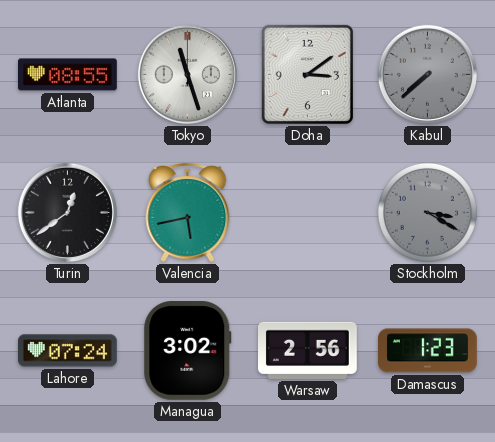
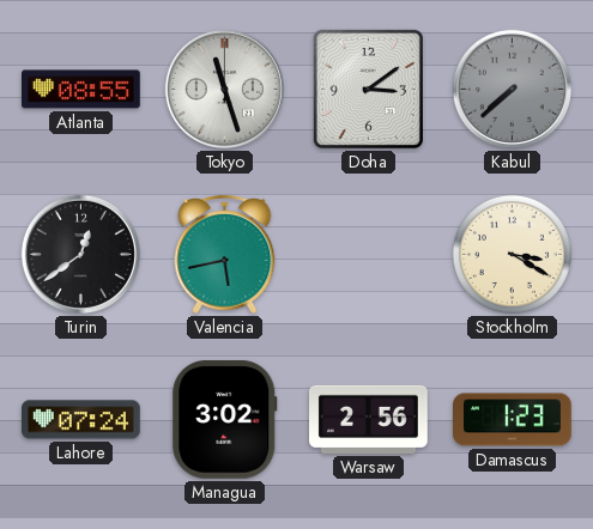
Stockholm dial: grey -> cream (512, 254)
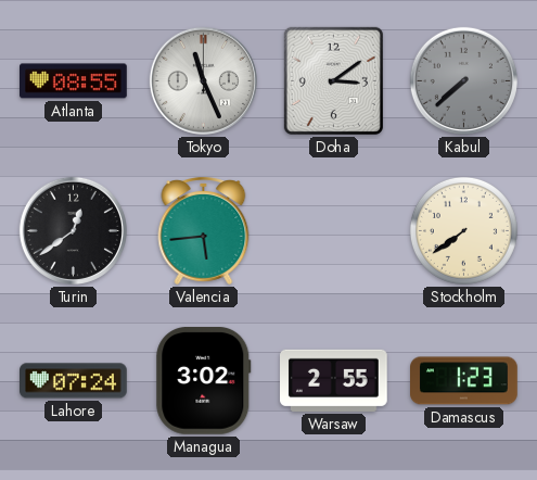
Tokyo: 11:27 -> 11:26 (203, 80)
Valencia: 5:43 -> 5:44 (204, 231)
Stockholm: 3:20 -> 7:39 (463, 230)
Warsaw: 2:56 -> 2:55 (334, 380)
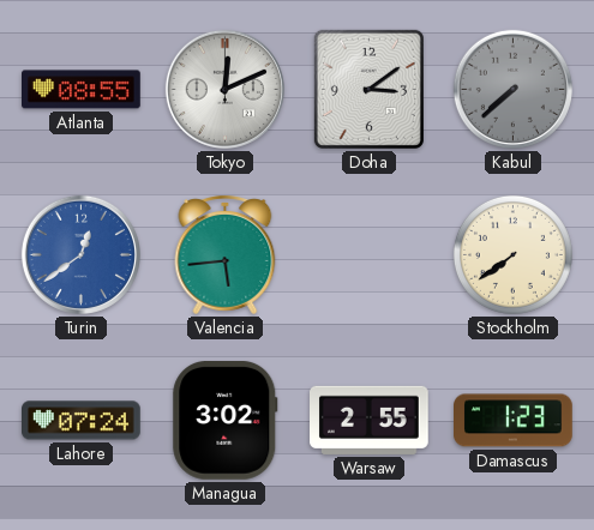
Tokyo: 11:26 -> 12:11 (224, 89)
Turin dial: black -> blue (80, 254)
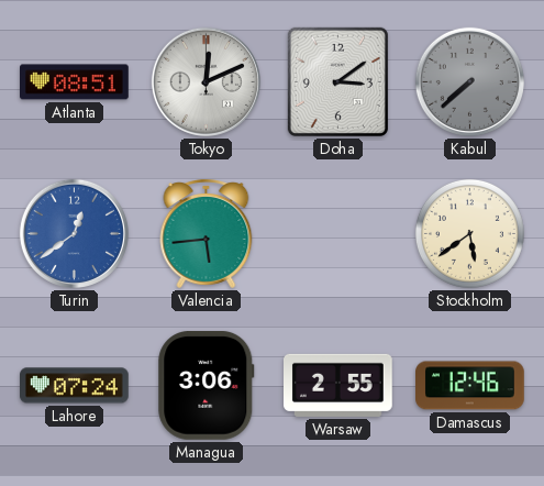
Atlanta: 08:55 -> 08:51 (75, 82)
Stockholm: 7:39 -> 5:39 (469, 233)
Managua: 3:02 -> 3:06 (207, 386)
Damascus: 1:23 -> 12:46 (470, 386)
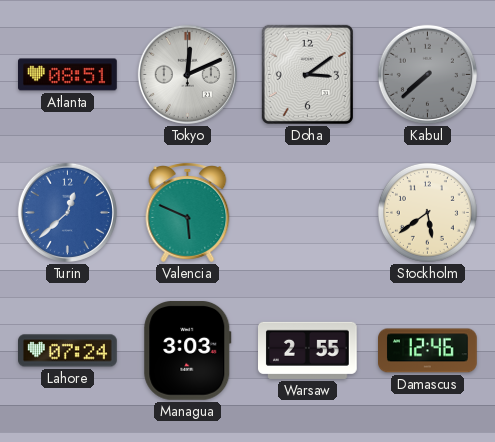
Turin: 12:39 -> 12:38 (67, 212)
Valencia: 5:44 -> 5:49 (188, 213)
Managua: 3:06 -> 3:03 (188, 351)
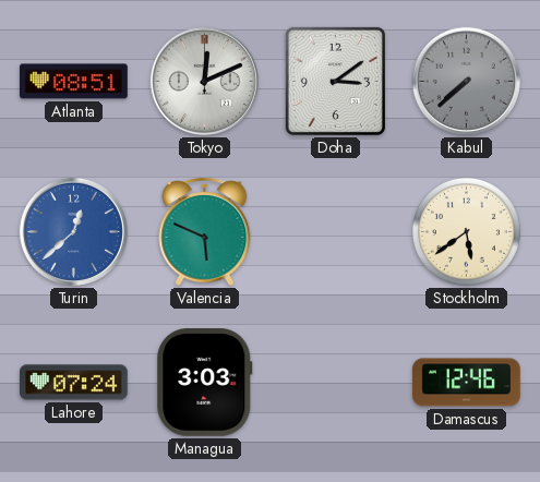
Warsaw: 2:55 -> none (308, 350)
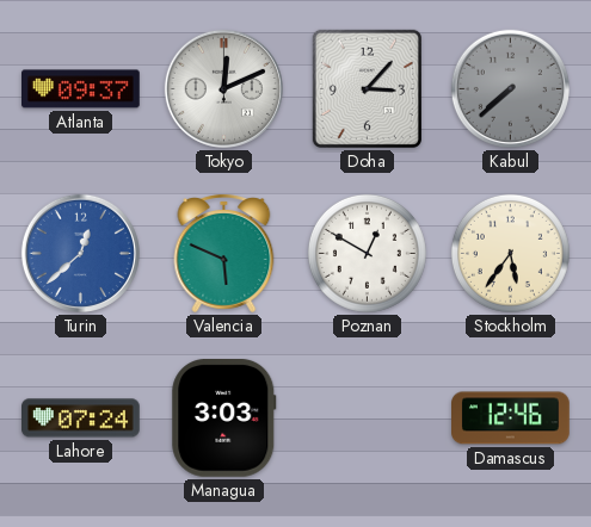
Atlanta: 08:51 -> 09:37 (81, 89)
Doha: 3:09 -> 3:07 (367, 88)
Poznan: none -> 12:50 (367, 253)
Stockholm: 5:39 -> 5:36 (510, 253)
